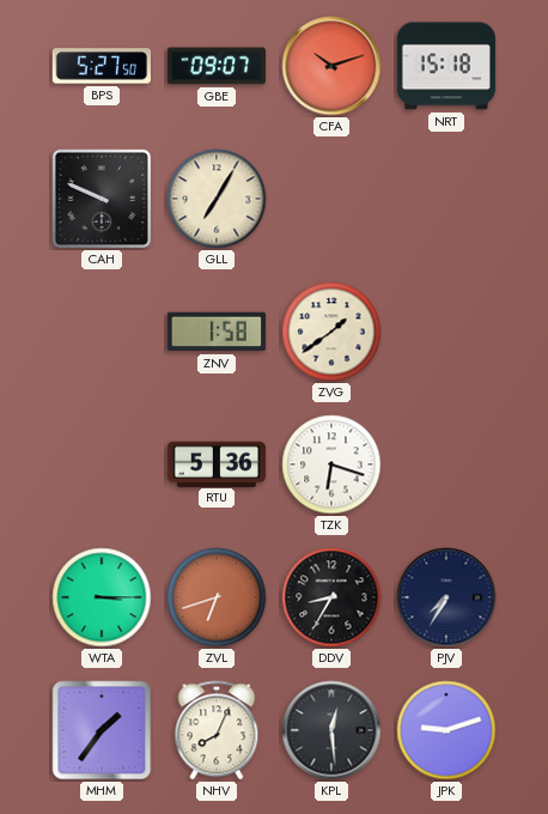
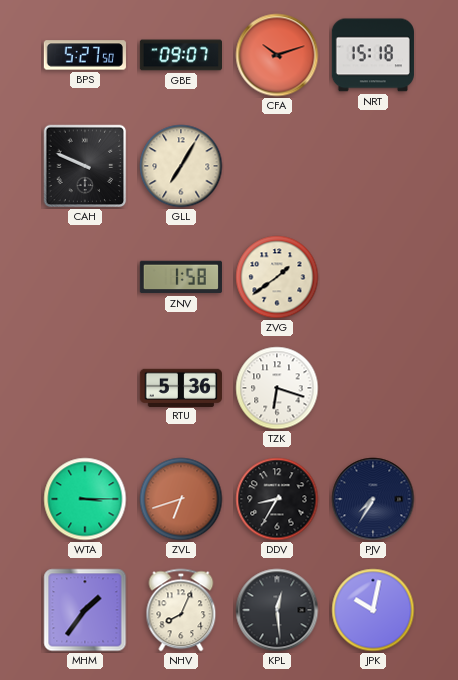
JPK: 9:12 -> 10:02 (373, 610)
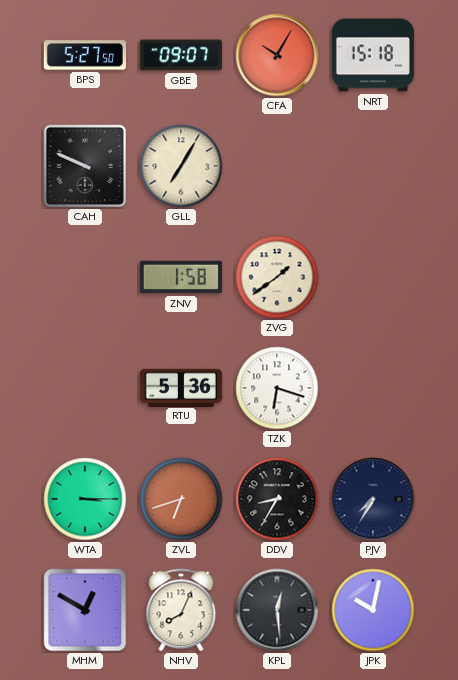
CFA: 10:12 -> 10:05 (277, 55)
MHM: 1:36 -> 12:50 (85, 610)
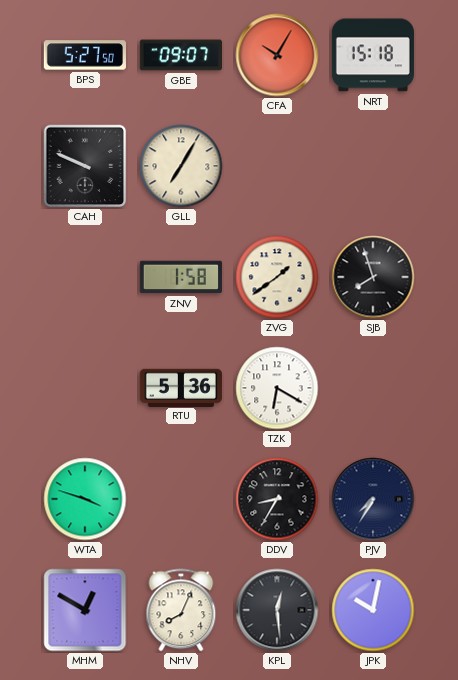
SJB: none -> 7:57 (373, 277)
TZK: 6:18 -> 6:20 (277, 388)
WTA: 3:15 -> 3:48 (85, 499)
ZVL: 6:42 -> none (181, 499)
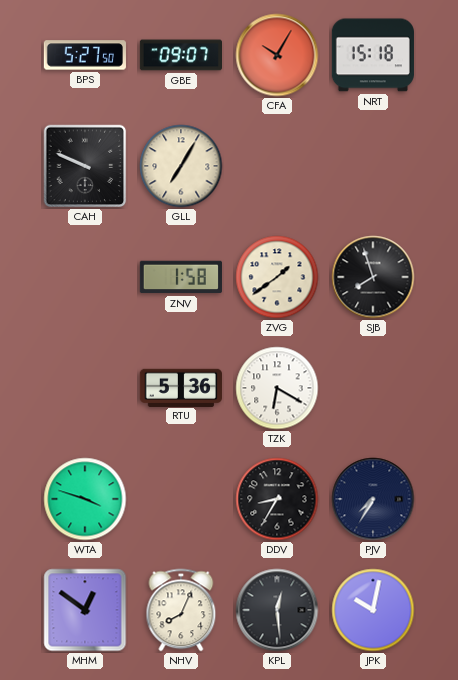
MHM: 12:50 -> 12:51 (85, 610)
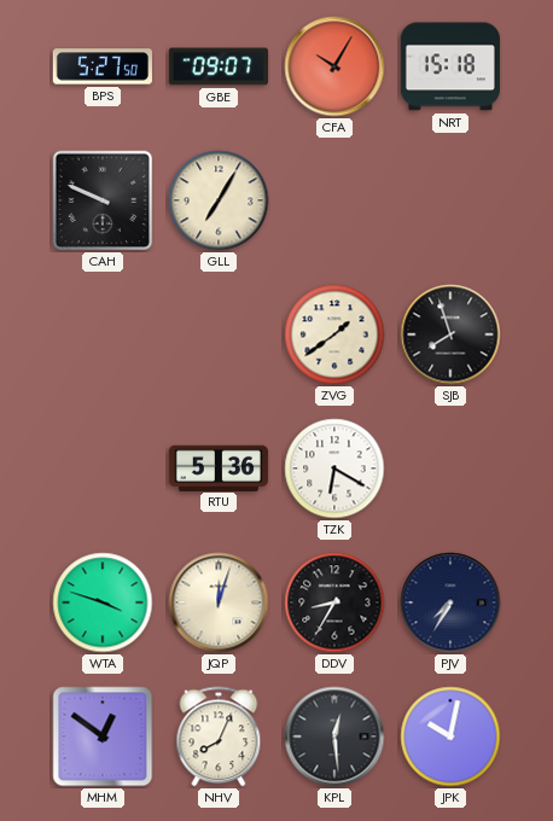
ZNV: 1:58 -> none (181, 277)
JQP: none -> 12:03 (219, 602)
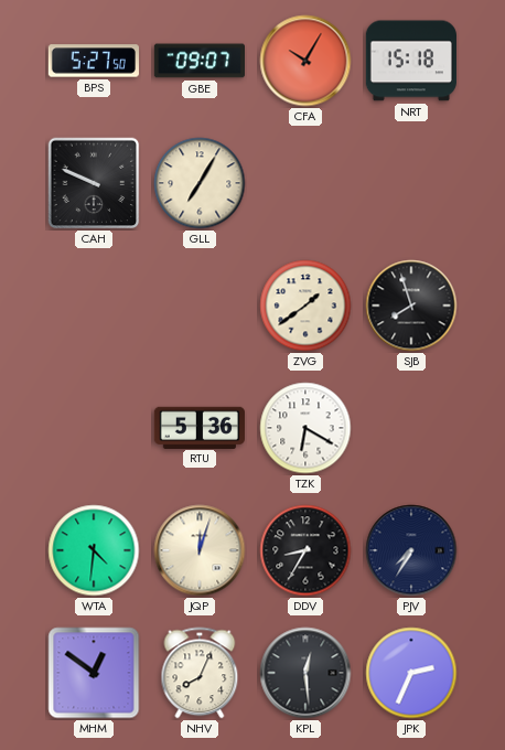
WTA: 3:48 -> 4:31 (94, 550)
JPK: 10:02 -> 2:34 (411, 673)
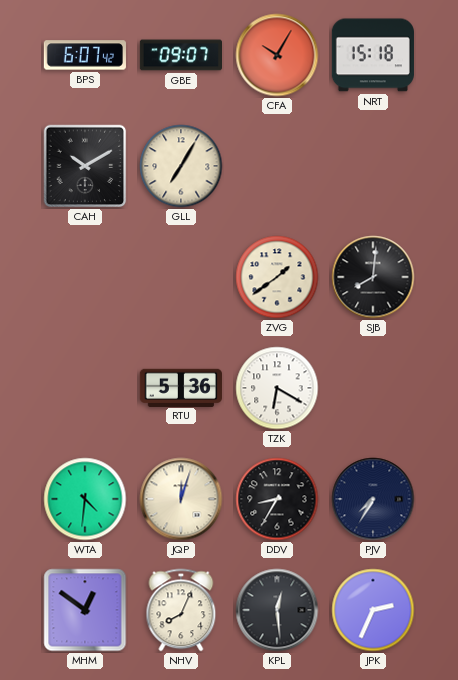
BPS: 5:27 -> 6:07 (85, 55)
CAH: 9:49 -> 10:10 (85, 166)
SJB: 7:57 -> 8:01 (373, 277)
